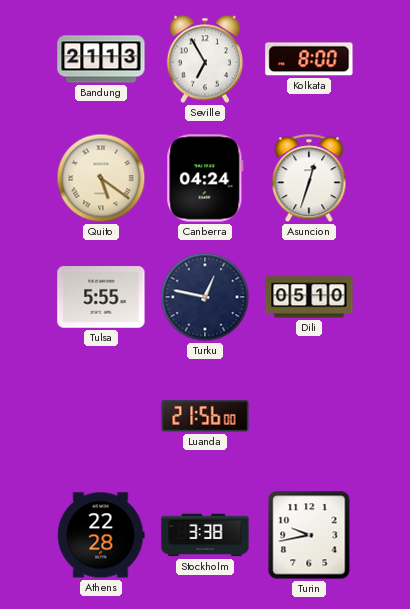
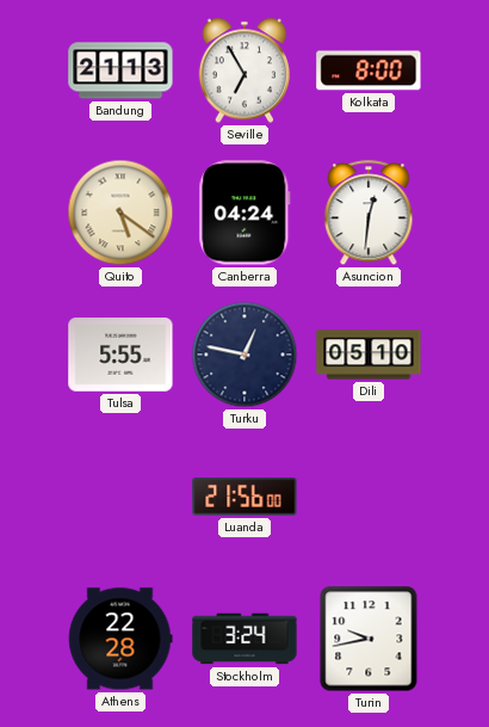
Asuncion: 12:33 -> 12:31 (369, 214)
Stockholm: 3:38 -> 3:24 (244, 639)
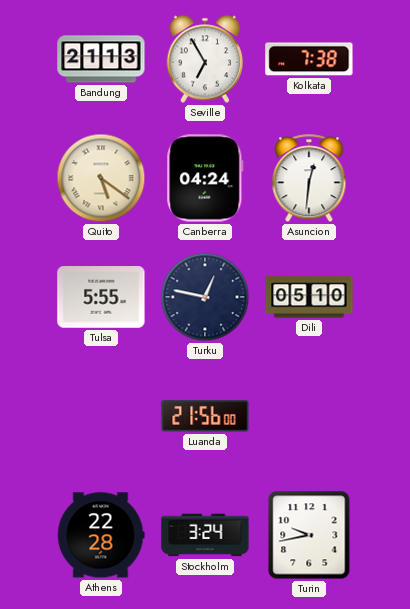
Kolkata: 8:00 -> 7:38 (309, 59)
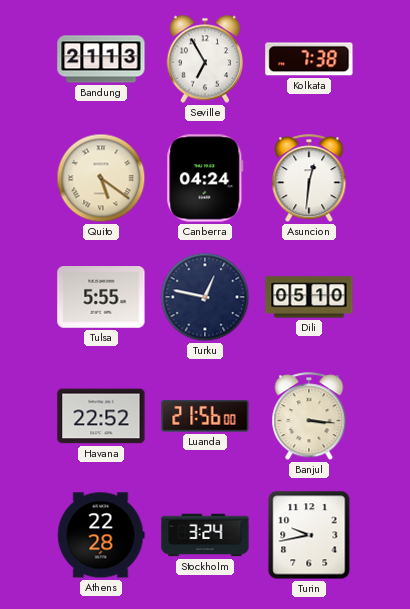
Havana: none -> 22:52 (101, 416)
Banjul: none -> 3:16 (309, 417)
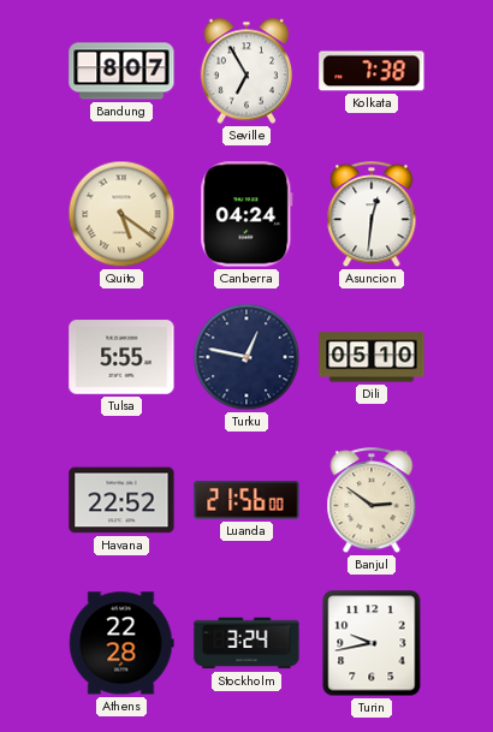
Bandung: 21:13 -> 8:07 (121, 71)
Banjul: 3:16 -> 2:51 (372, 501)
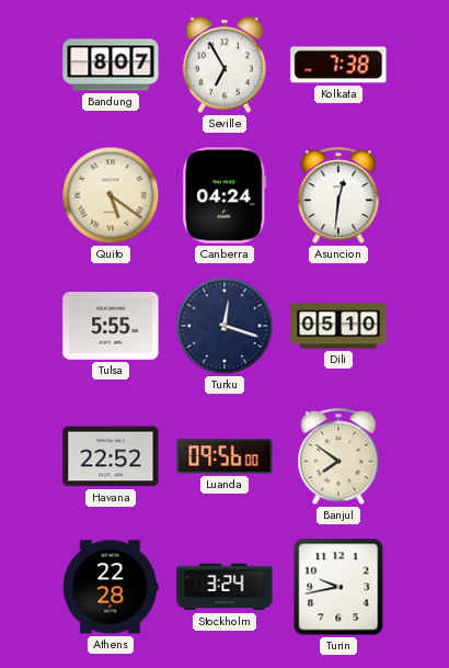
Turku: 12:47 -> 12:18 (225, 326)
Luanda: 21:56 -> 09:56 (225, 456)
Banjul: 2:51 -> 7:51 (338, 457)
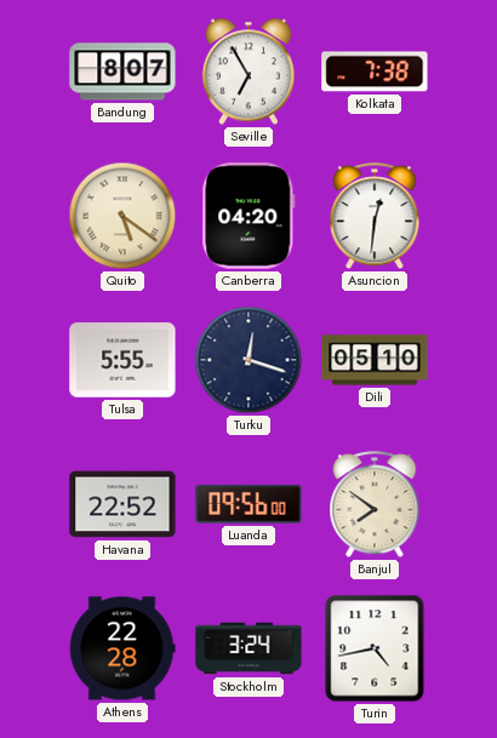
Canberra: 04:24 -> 04:20 (248, 216)
Turin: 9:43 -> 4:43 (375, 648)
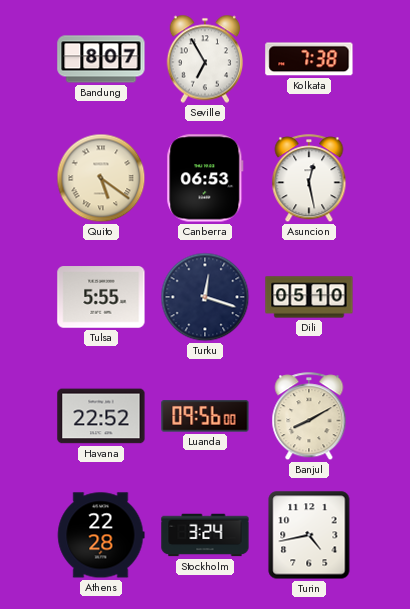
Canberra: 04:20 -> 06:53 (205, 178)
Asuncion: 12:31 -> 12:28 (309, 179)
Banjul: 7:51 -> 8:10 (309, 417)
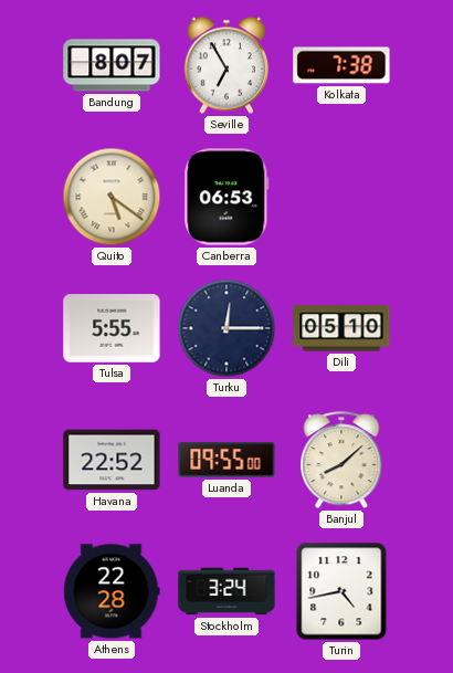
Asuncion: 12:28 -> none (309, 179)
Turku: 12:18 -> 12:15 (227, 328)
Luanda: 09:56 -> 09:55 (227, 460)
Banjul: 8:10 -> 8:08 (341, 461)
